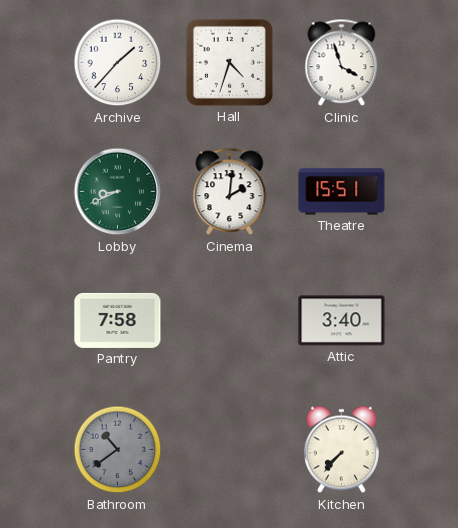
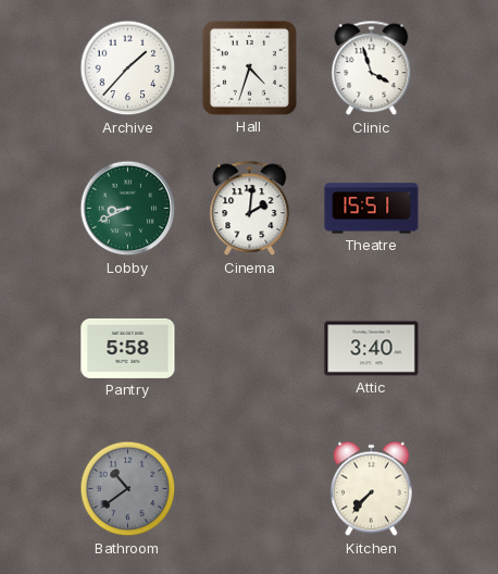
Pantry: 7:58 -> 5:58 (128, 348)
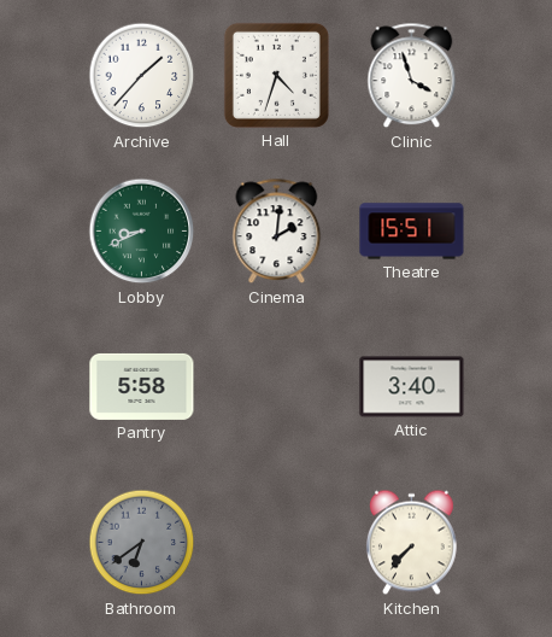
Bathroom: 10:39 -> 6:39 (142, 543)
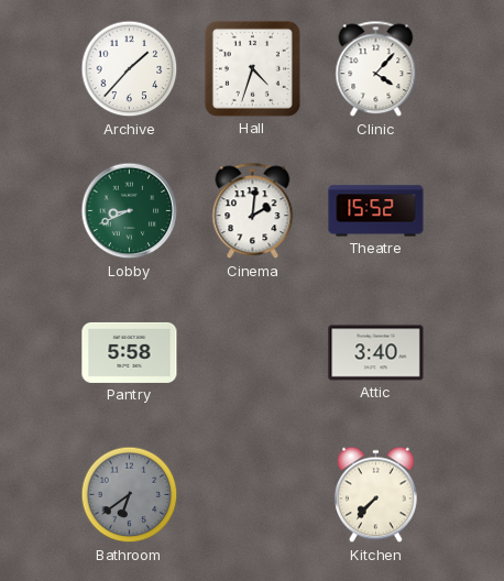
Clinic: 3:57 -> 4:07 (376, 69)
Theatre: 15:51 -> 15:52 (376, 211)
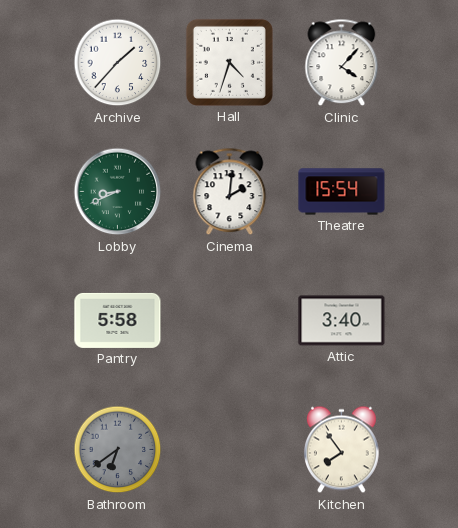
Theatre: 15:52 -> 15:54 (342, 192)
Kitchen: 7:37 -> 7:54 (341, 450)
